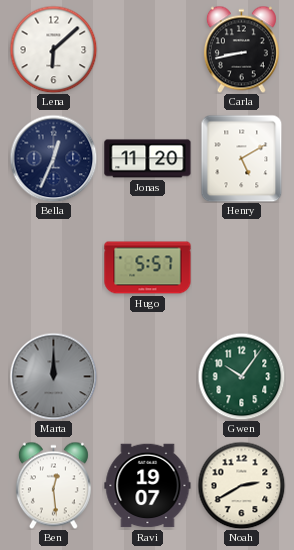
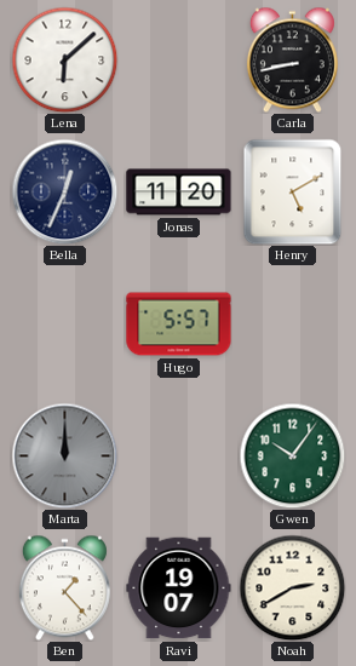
Ben: 12:29 -> 1:23 (64, 587)
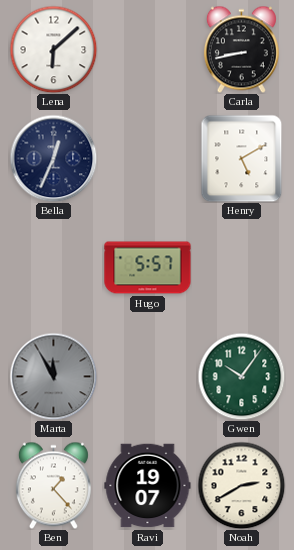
Jonas: 11:20 -> none (179, 193)
Marta: 12:00 -> 11:55 (53, 376)
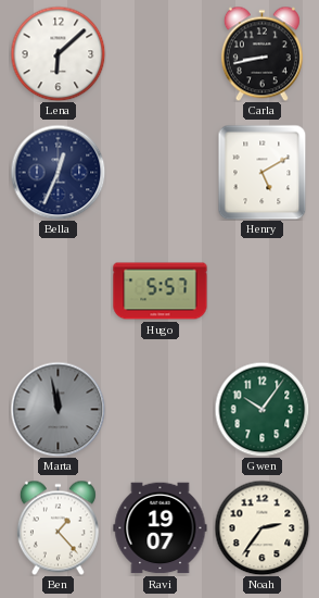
Marta: 11:55 -> 11:58 (58, 409)
Noah: 2:40 -> 2:36 (261, 527)
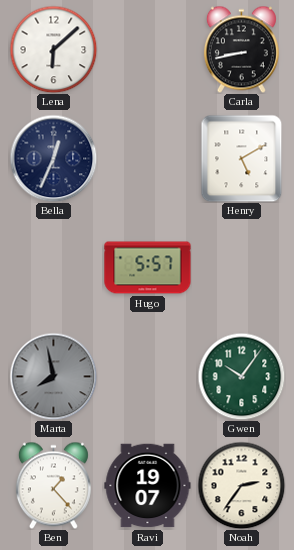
Marta: 11:58 -> 7:58 (53, 376)
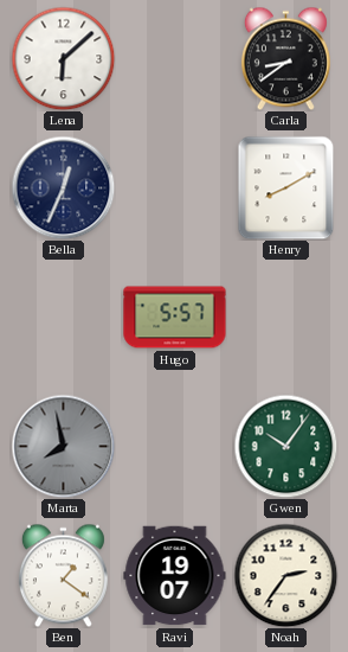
Carla: 8:43 -> 8:39 (285, 58)
Henry: 5:10 -> 8:10 (286, 187)
Ben: 1:23 -> 1:21 (63, 575)
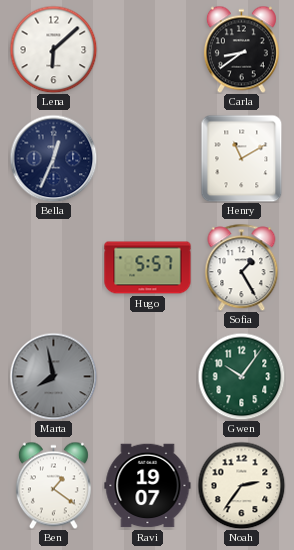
Henry: 8:10 -> 11:10 (242, 158)
Sofia: none -> 1:25 (242, 267)
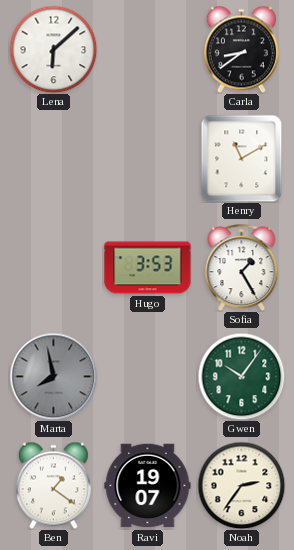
Bella: 12:34 -> none (53, 158)
Hugo: 5:57 -> 3:53 (148, 268)
